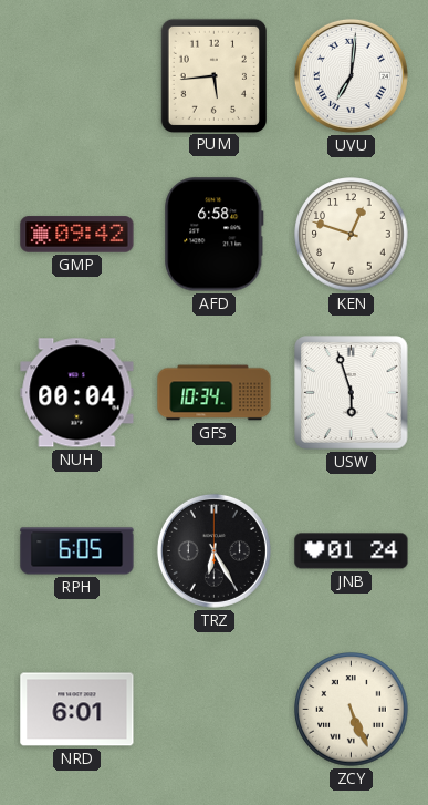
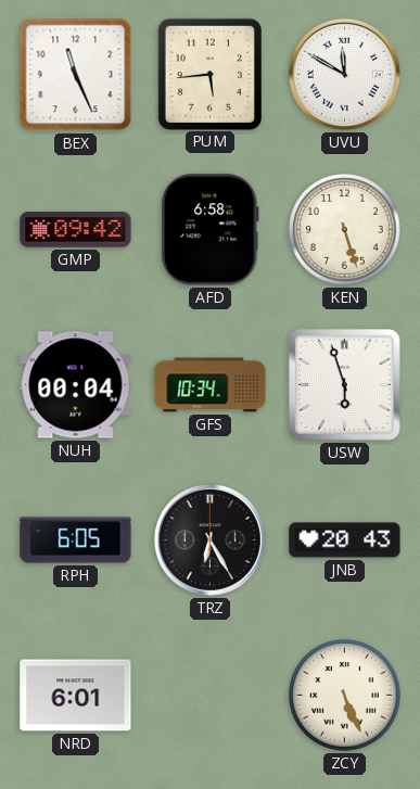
BEX: none -> 11:26 (76, 75)
UVU: 7:01 -> 11:50 (344, 74)
KEN: 12:48 -> 5:27 (345, 230)
JNB: 01:24 -> 20:43 (345, 540)
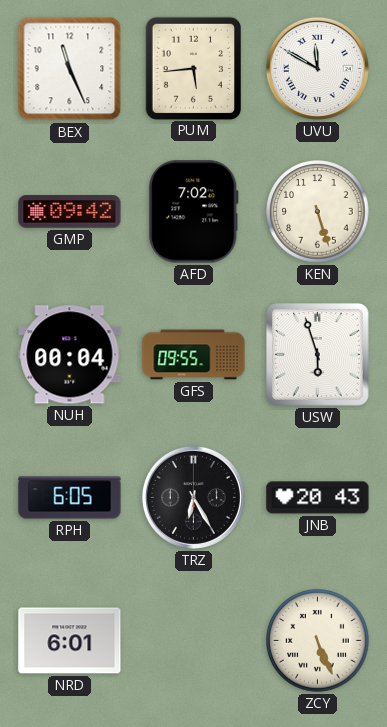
AFD: 6:58 -> 7:02 (194, 212)
GFS: 10:34 -> 09:55 (194, 355)
